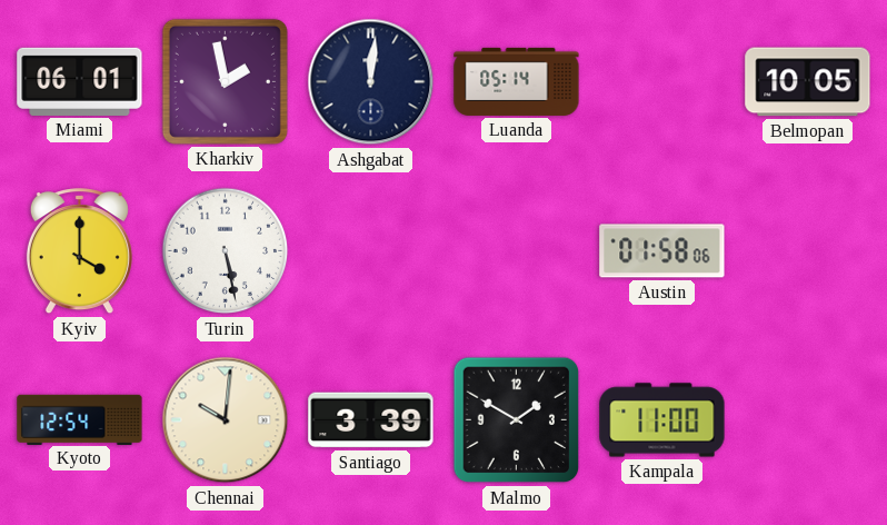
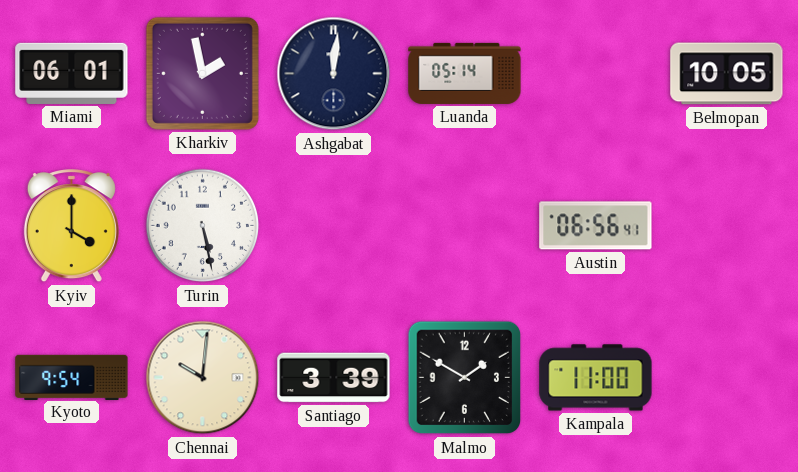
Austin: 01:58 -> 06:56 (596, 226)
Kyoto: 12:54 -> 9:54 (72, 377)
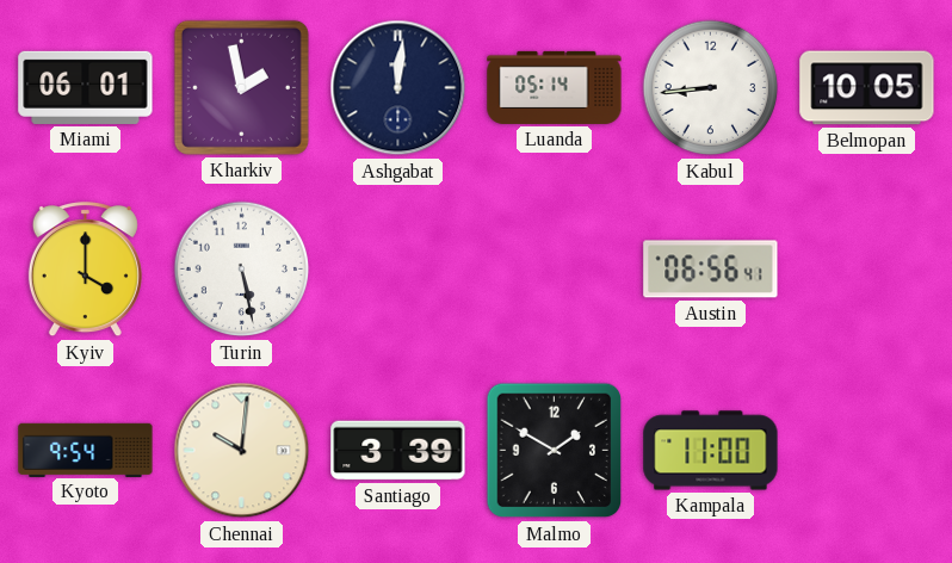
Kabul: none -> 8:44 (711, 88)
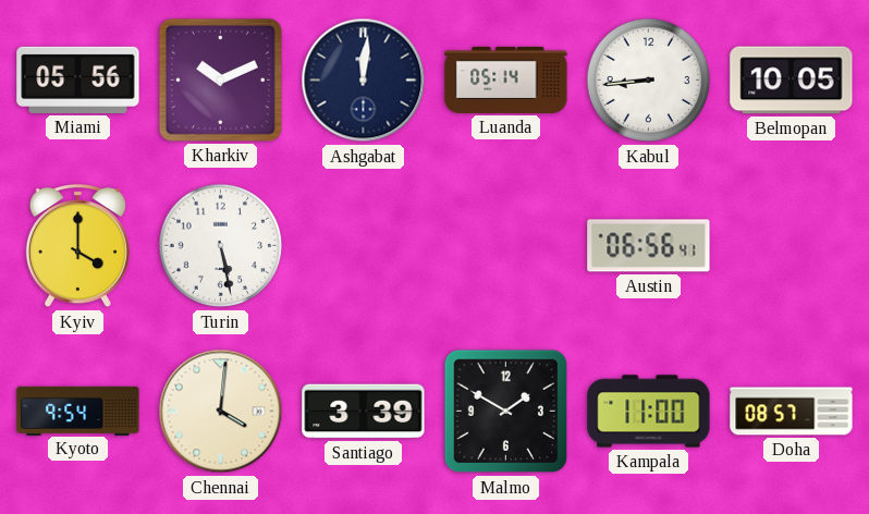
Miami: 06:01 -> 05:56 (78, 79)
Kharkiv: 1:58 -> 10:11 (220, 79)
Chennai: 10:01 -> 4:01 (221, 412)
Doha: none -> 08:57 (792, 412)
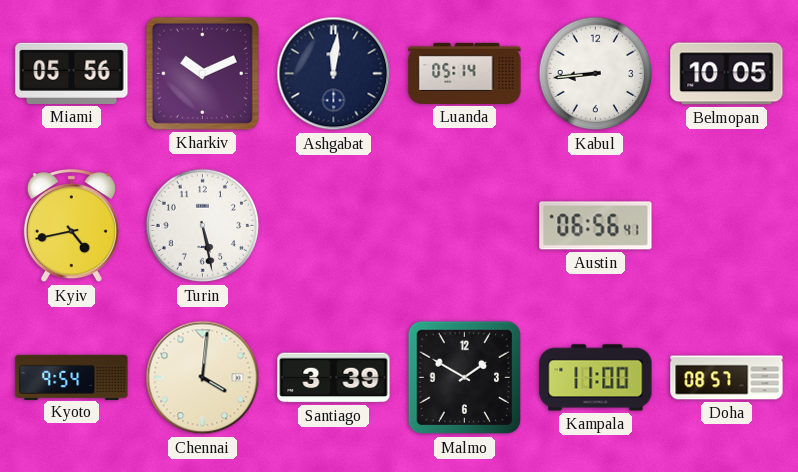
Kyiv: 4:00 -> 4:43 (71, 226)
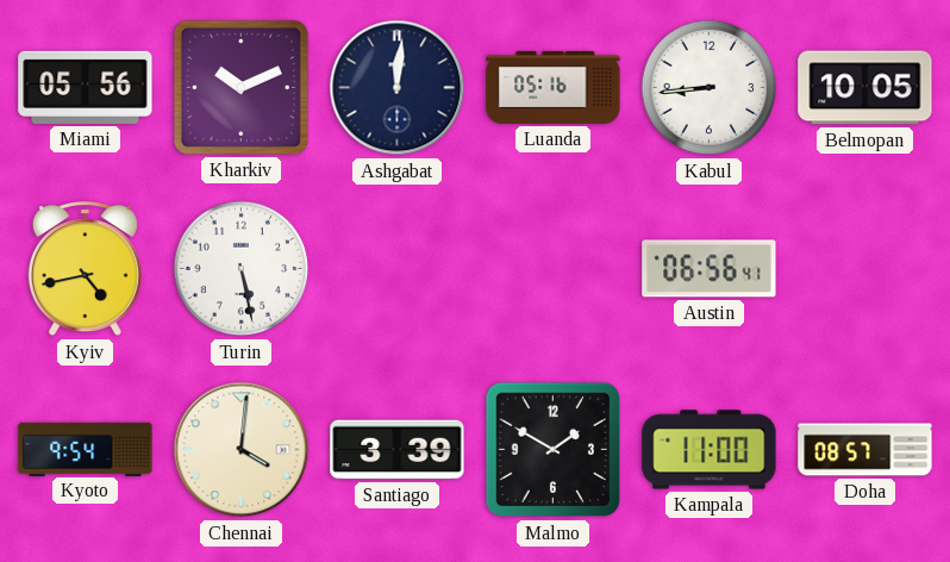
Luanda: 05:14 -> 05:16 (554, 87)
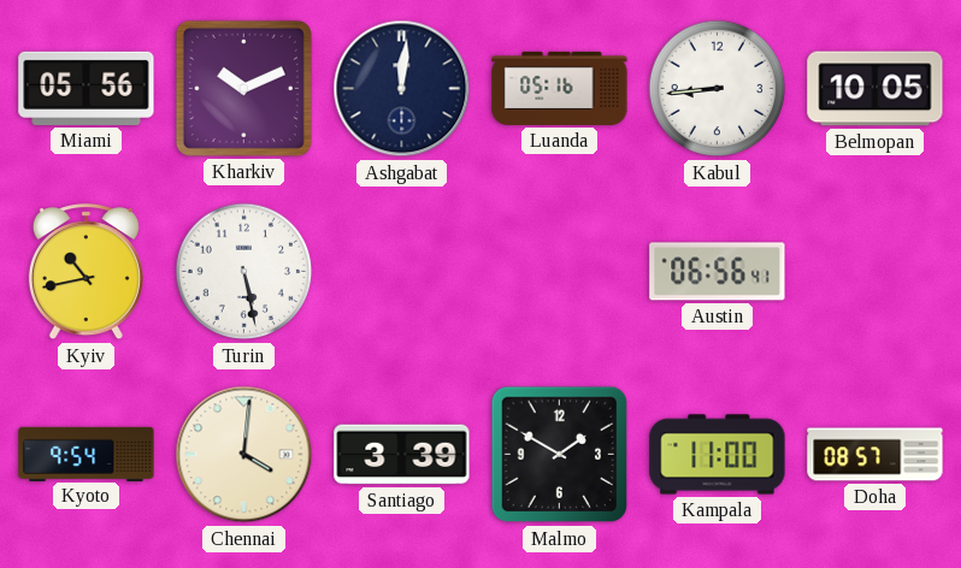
Kyiv: 4:43 -> 10:43 (86, 272)
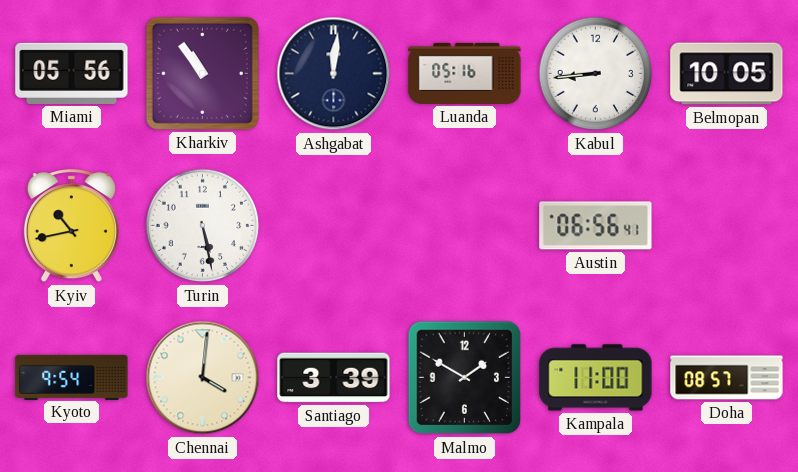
Kharkiv: 10:11 -> 10:54 (202, 73)
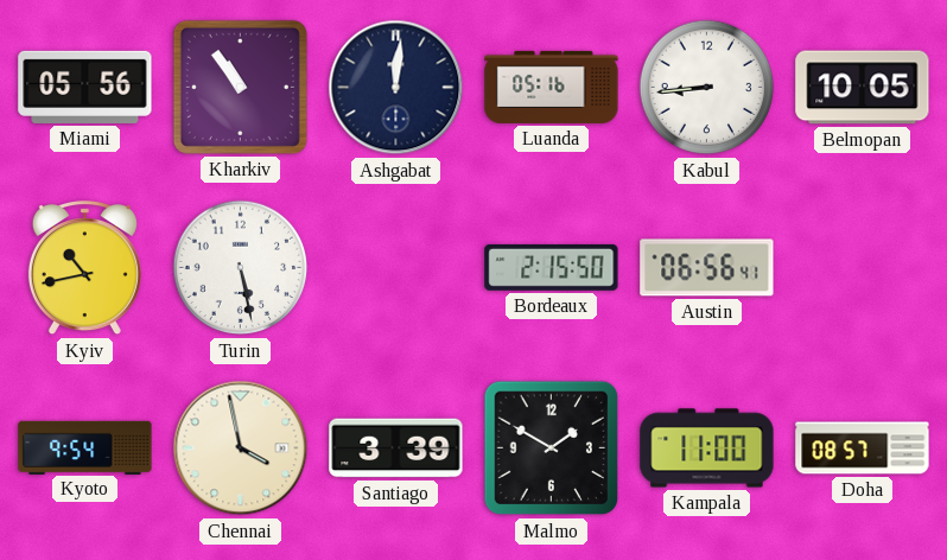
Bordeaux: none -> 2:15 (552, 267)
Chennai: 4:01 -> 3:58 (241, 448)
